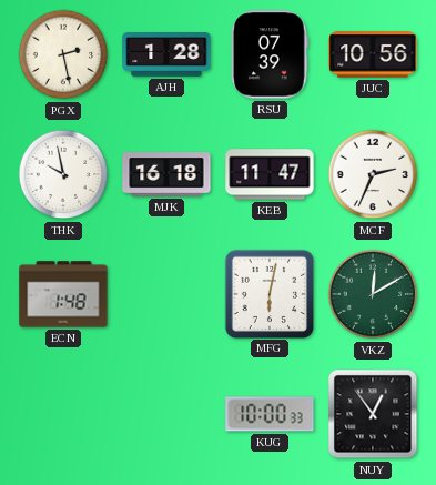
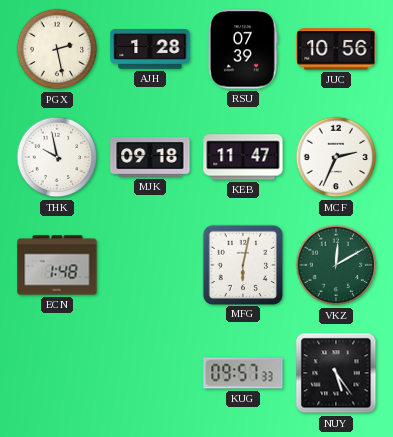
MJK: 16:18 -> 09:18 (150, 157)
KUG: 10:00 -> 09:57 (243, 373)
NUY: 12:54 -> 5:24 (336, 373)
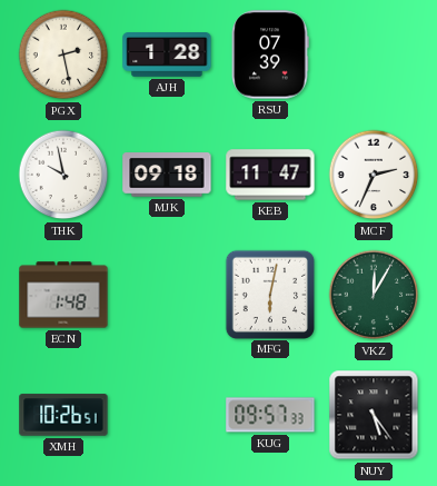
JUC: 10:56 -> none (336, 49)
VKZ: 12:10 -> 12:05 (374, 295)
XMH: none -> 10:26 (63, 415)
